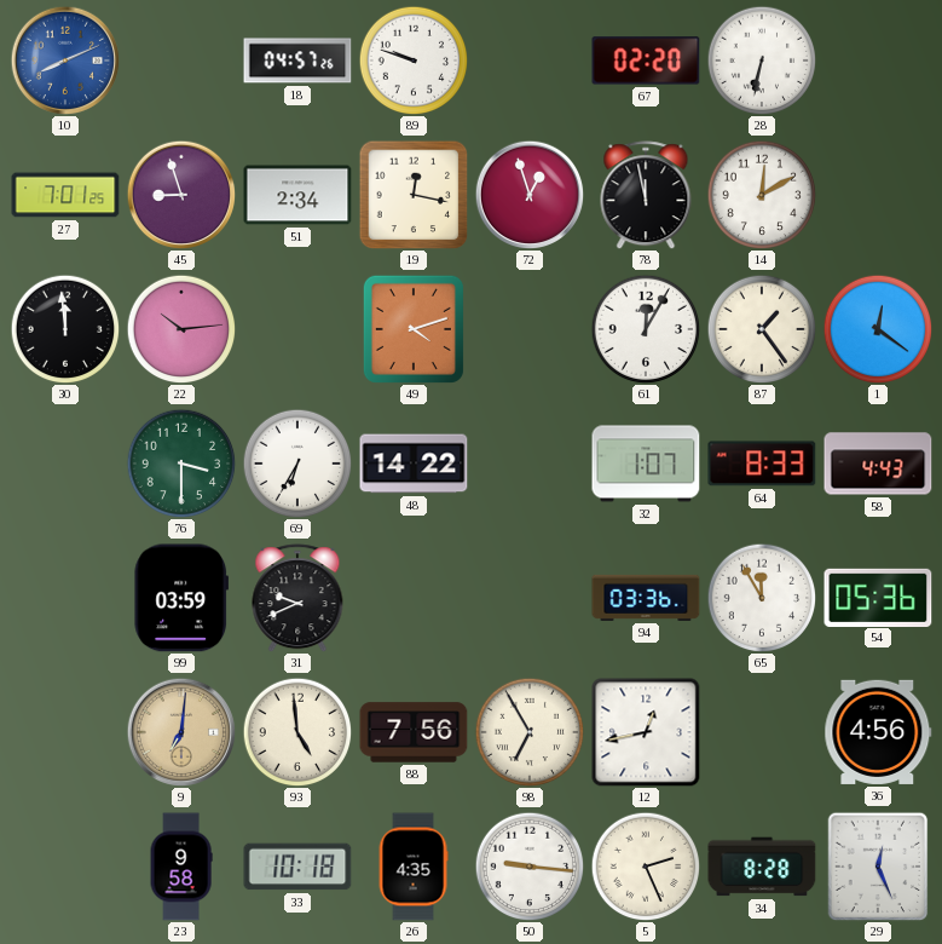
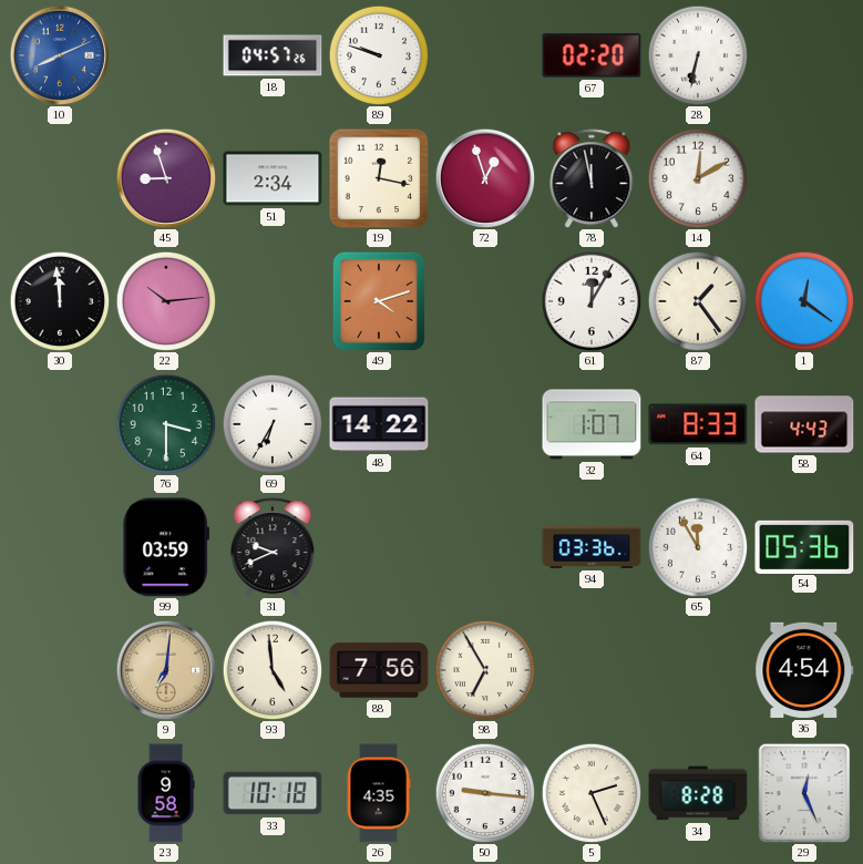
27: 7:01 -> none (65, 195)
12: 12:43 -> none (646, 732)
36: 4:56 -> 4:54 (804, 670)
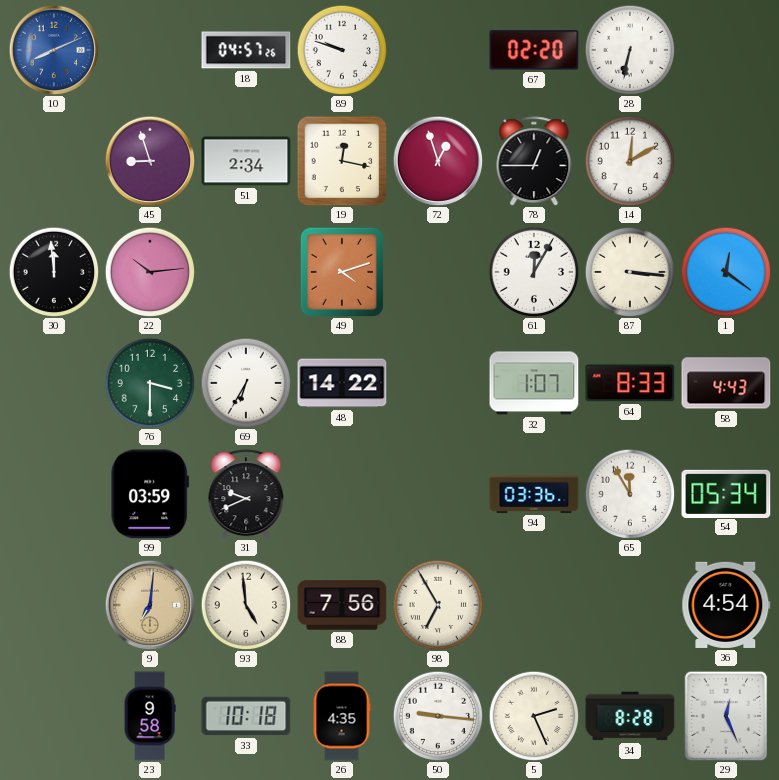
78: 11:58 -> 12:45 (534, 161)
87: 1:24 -> 3:16 (630, 272)
54: 05:36 -> 05:34 (726, 493)
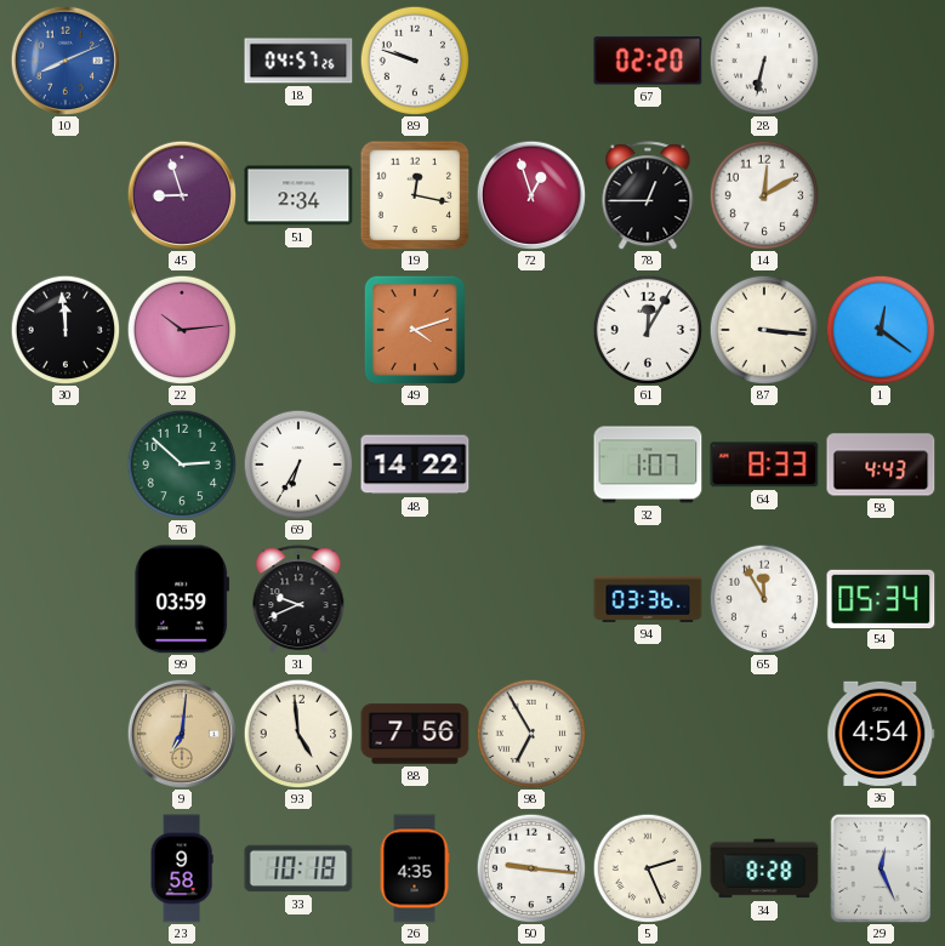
76: 3:30 -> 2:52 (182, 465)
